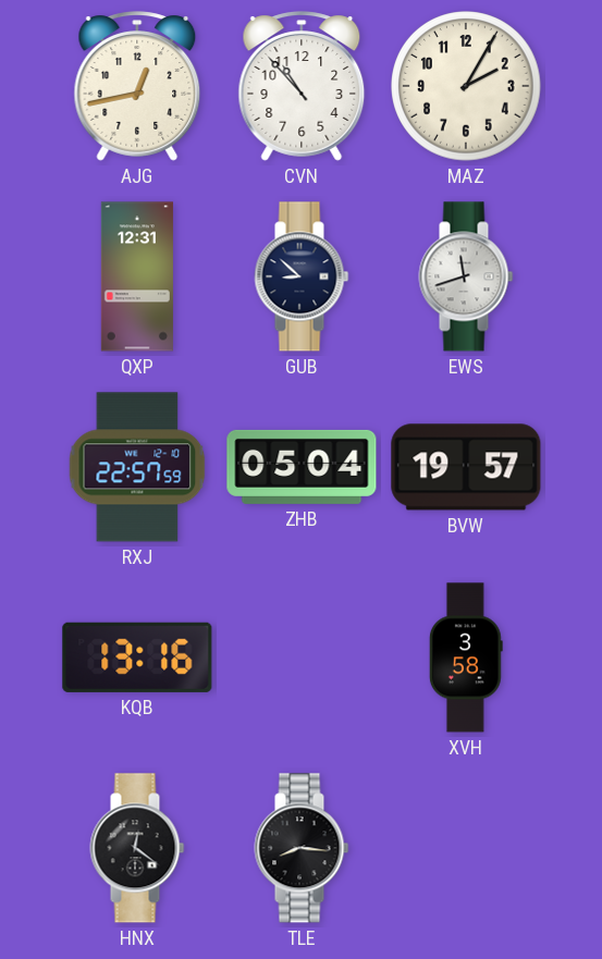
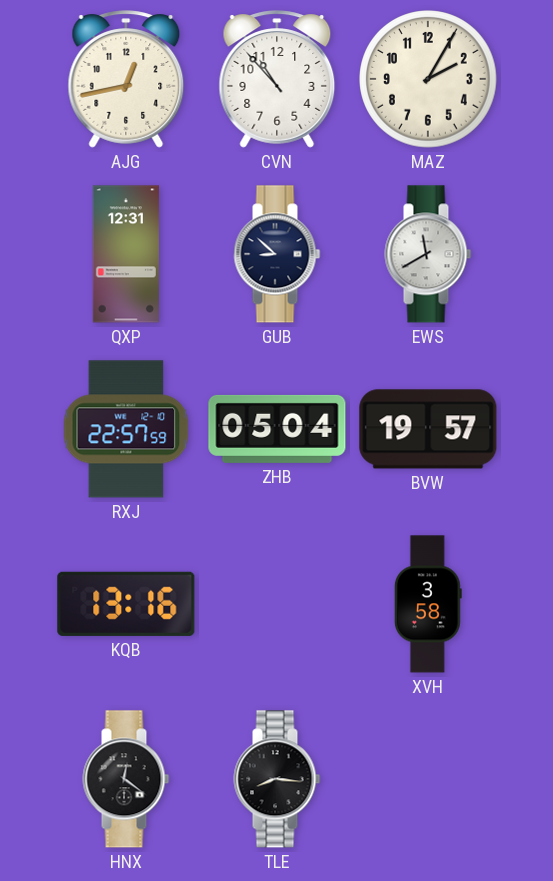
EWS: 11:42 -> 11:40 (428, 254)
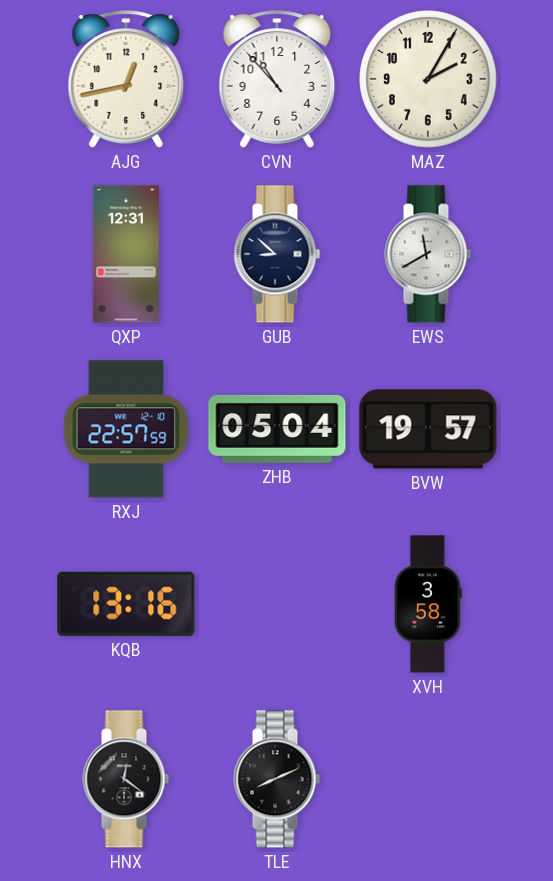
TLE: 8:16 -> 8:11 (277, 779)
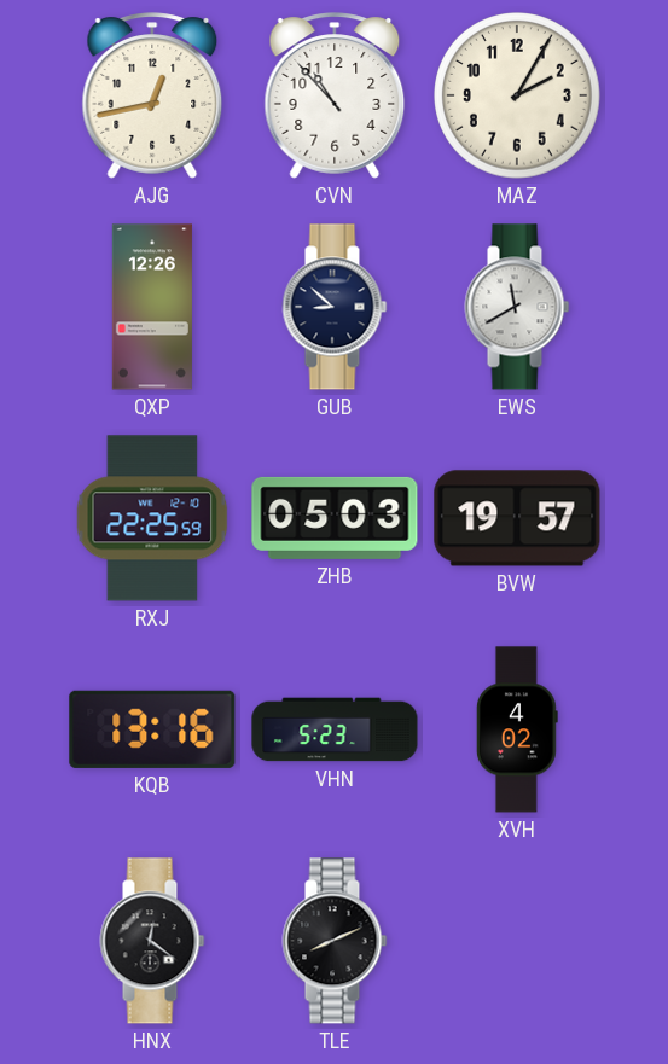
QXP: 12:31 -> 12:26 (152, 307)
RXJ: 22:57 -> 22:25 (152, 518)
ZHB: 05:04 -> 05:03 (335, 518)
VHN: none -> 5:23 (335, 729)
XVH: 3:58 -> 4:02 (517, 729)
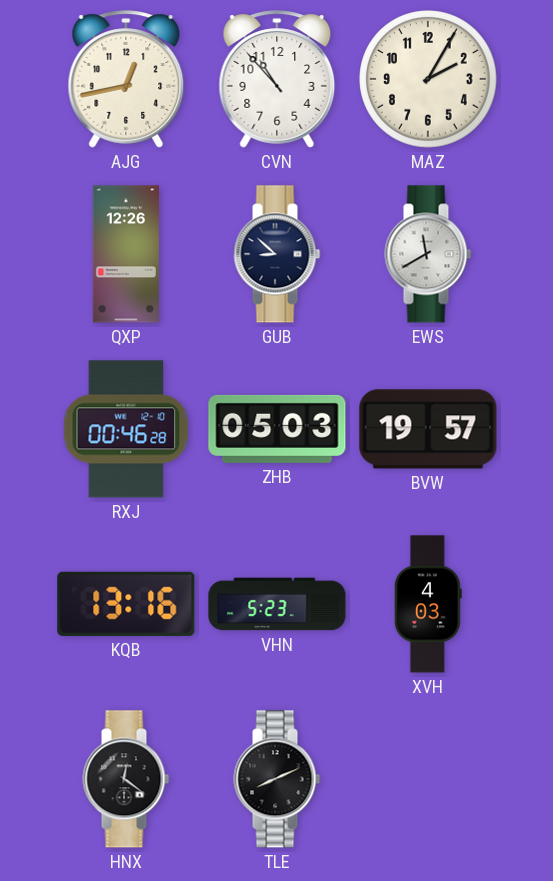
RXJ: 22:25 -> 00:46 (126, 429)
XVH: 4:02 -> 4:03 (428, 604)
